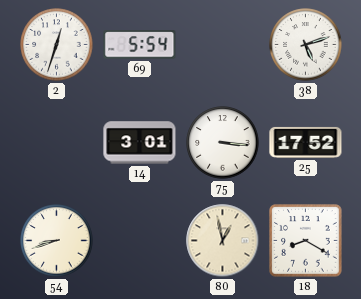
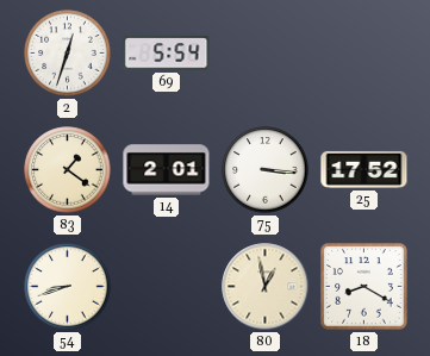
38: 5:12 -> none (306, 45)
83: none -> 1:21 (68, 170)
14: 3:01 -> 2:01 (167, 170)
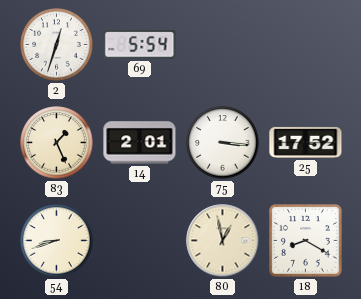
83: 1:21 -> 1:26 (57, 143)
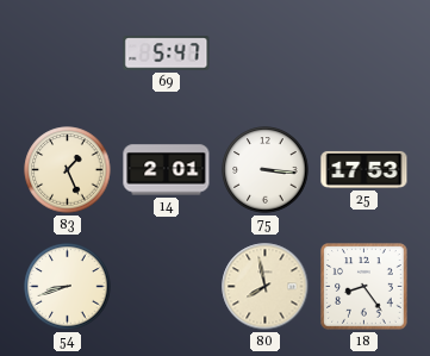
2: 12:33 -> none (57, 45)
69: 5:54 -> 5:47 (167, 54)
25: 17:52 -> 17:53 (364, 169)
80: 12:58 -> 7:58 (266, 287)
18: 8:20 -> 8:24 (364, 287)
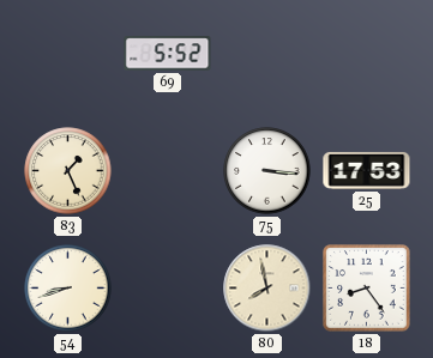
69: 5:47 -> 5:52 (168, 54)
14: 2:01 -> none (167, 170)
